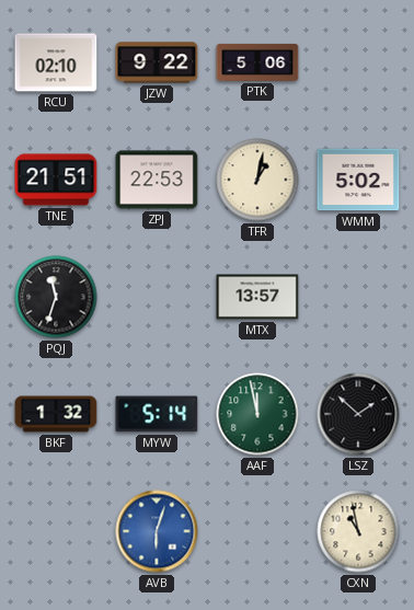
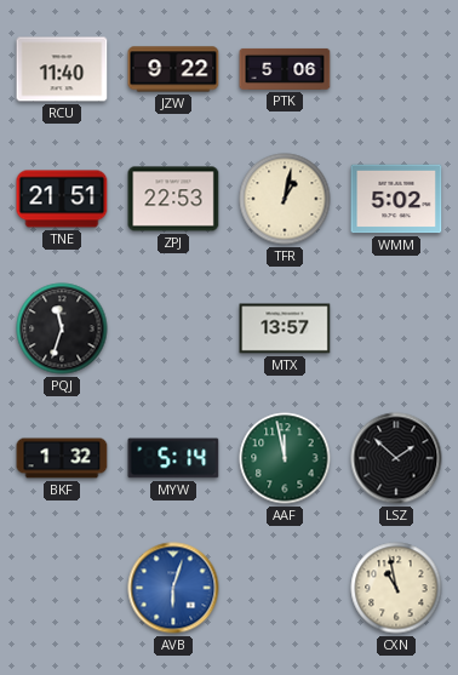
RCU: 02:10 -> 11:40 (62, 69)
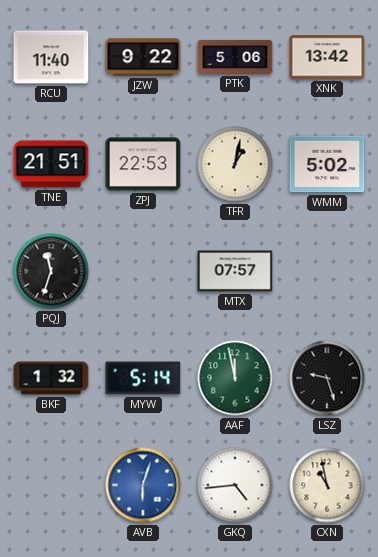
XNK: none -> 13:42 (327, 57)
MTX: 13:57 -> 07:57 (235, 271)
LSZ: 1:52 -> 9:27 (327, 378)
GKQ: none -> 4:44 (235, 485)
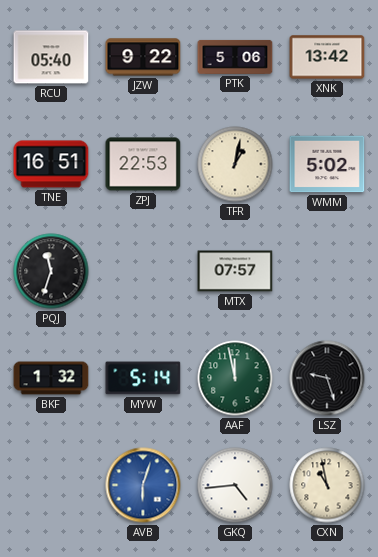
RCU: 11:40 -> 05:40 (51, 57)
TNE: 21:51 -> 16:51 (51, 164)
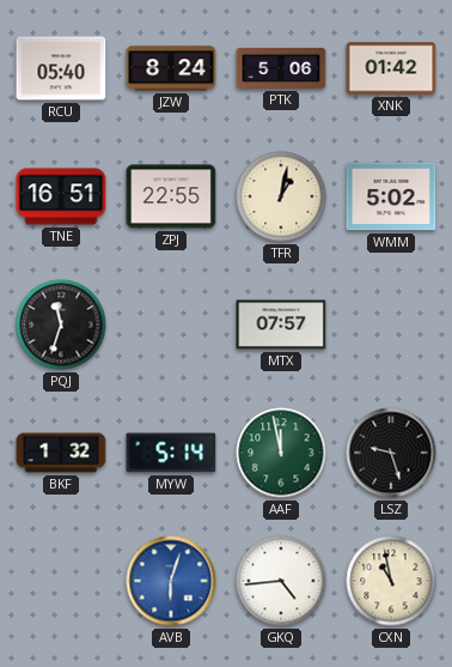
JZW: 9:22 -> 8:24 (171, 68)
XNK: 13:42 -> 01:42 (391, 68)
ZPJ: 22:53 -> 22:55 (171, 196)
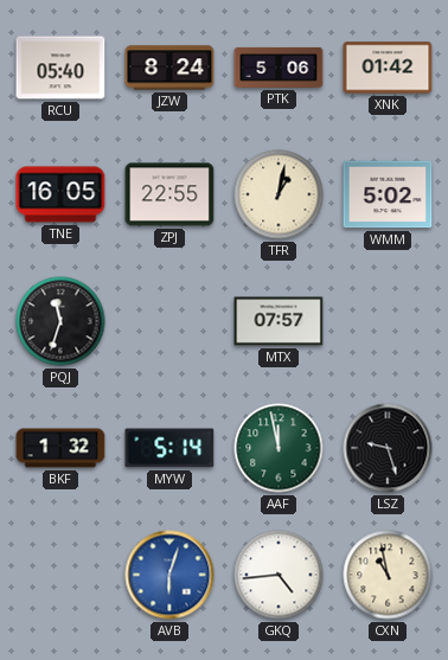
TNE: 16:51 -> 16:05 (60, 194)
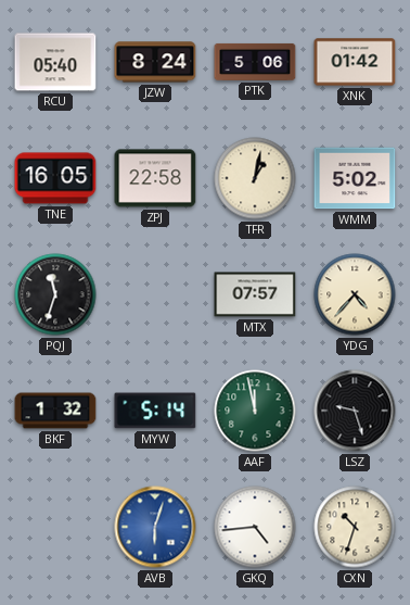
ZPJ: 22:55 -> 22:58 (155, 178)
YDG: none -> 4:37 (355, 294)
CXN: 10:58 -> 10:33 (355, 527)
